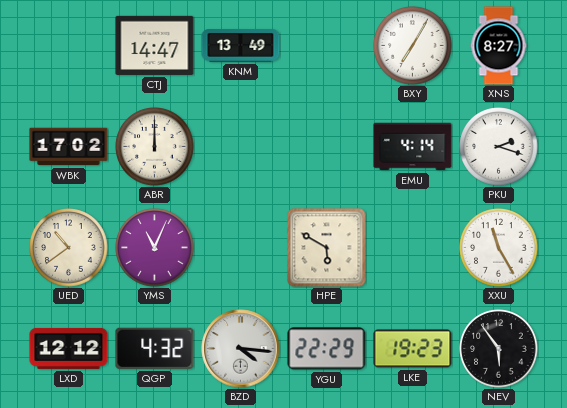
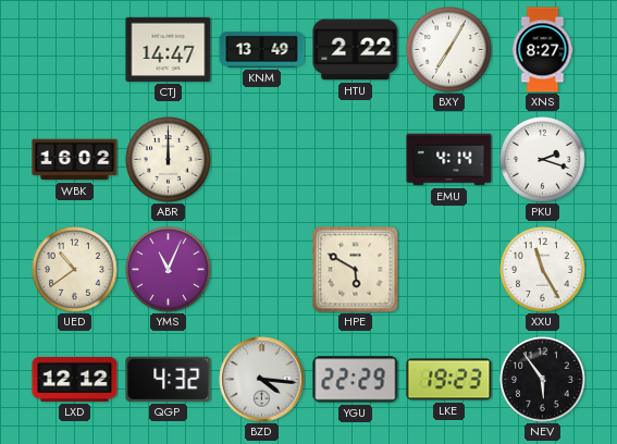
HTU: none -> 2:22 (356, 50)
WBK: 17:02 -> 16:02 (75, 160)
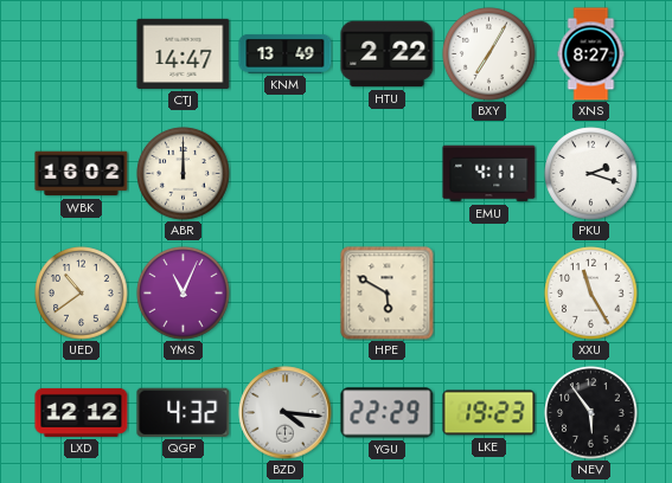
EMU: 4:14 -> 4:11 (489, 174)
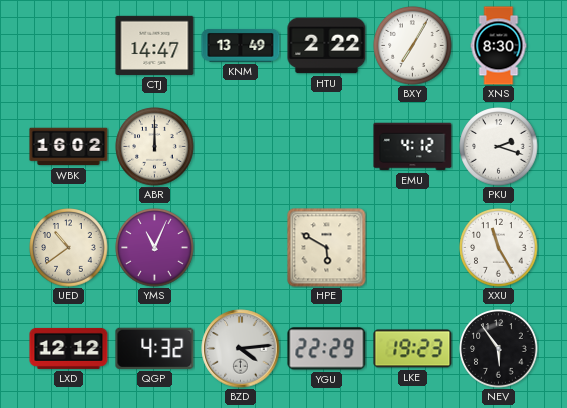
XNS: 8:27 -> 8:30 (499, 46)
EMU: 4:11 -> 4:12 (413, 147)
BZD: 4:16 -> 4:14 (241, 349)
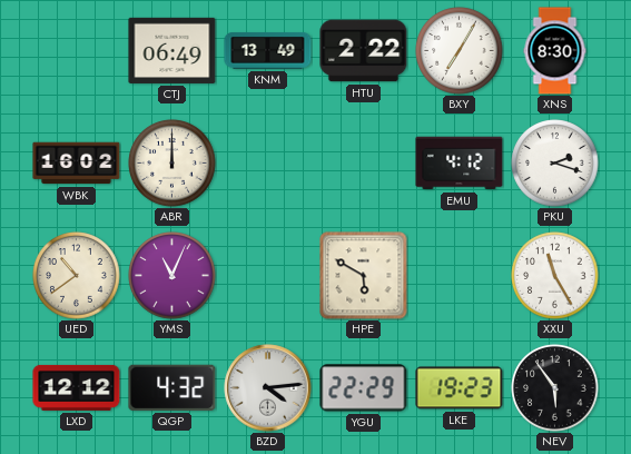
CTJ: 14:47 -> 06:49 (172, 50)
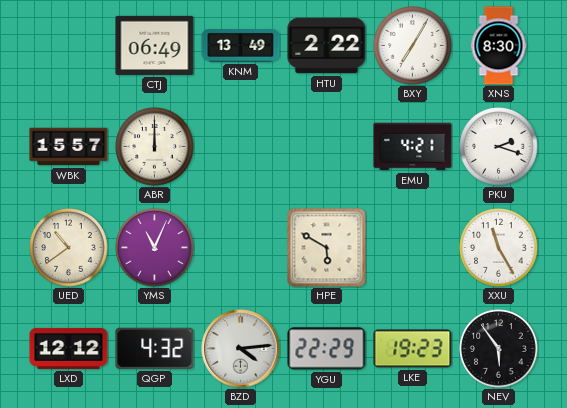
WBK: 16:02 -> 15:57 (69, 147)
EMU: 4:12 -> 4:21 (413, 147)
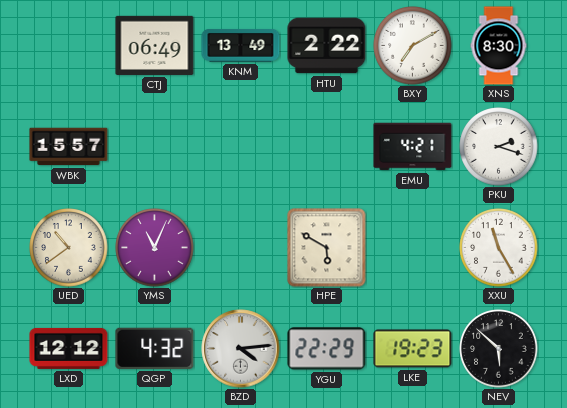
BXY: 7:05 -> 7:10 (413, 46)
ABR: 12:00 -> none (155, 147)
NEV: 5:54 -> 5:52 (499, 349)
